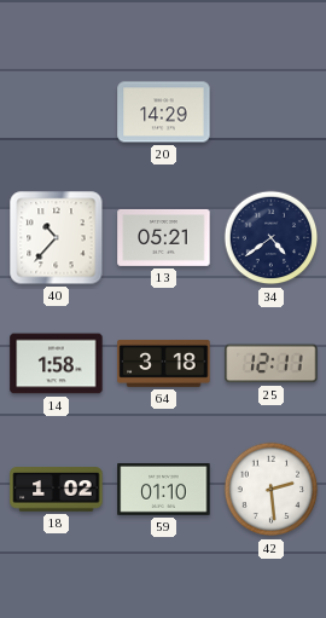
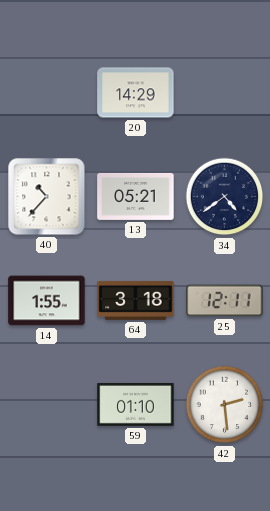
14: 1:58 -> 1:55 (47, 301)
18: 1:02 -> none (57, 490)
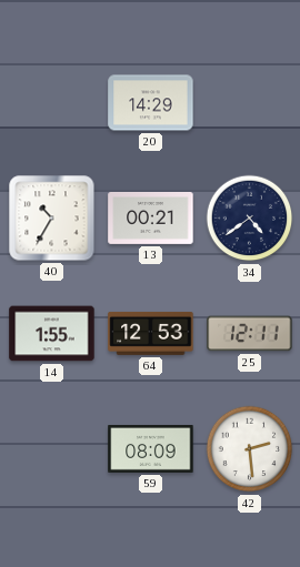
40: 10:37 -> 10:35 (52, 219)
13: 05:21 -> 00:21 (151, 217)
64: 3:18 -> 12:53 (151, 333)
59: 01:10 -> 08:09 (151, 448)
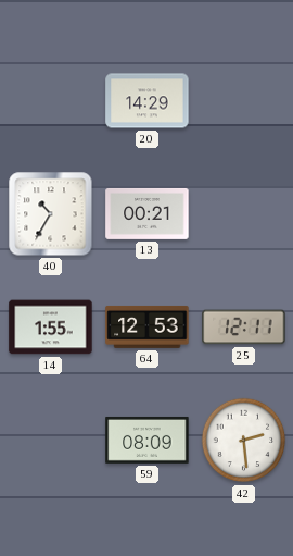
34: 4:39 -> none (250, 219)
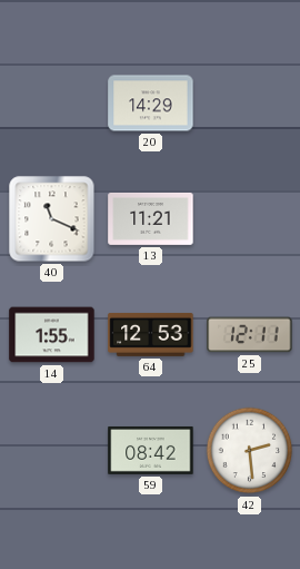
40: 10:35 -> 11:19 (52, 219)
13: 00:21 -> 11:21 (151, 218)
59: 08:09 -> 08:42 (151, 450)
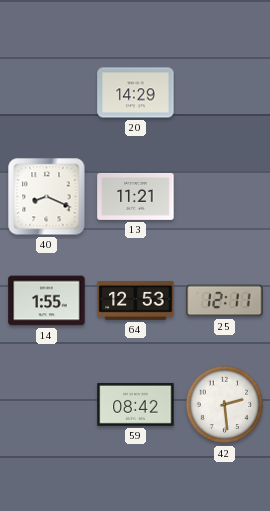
40: 11:19 -> 8:19 (47, 197)
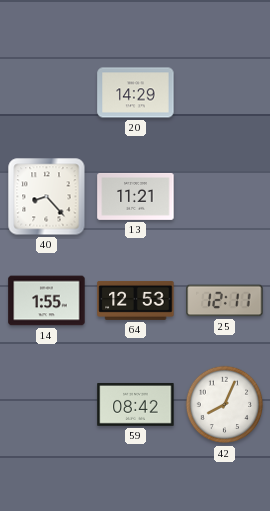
40: 8:19 -> 8:23 (47, 197)
42: 2:29 -> 8:04 (225, 405)
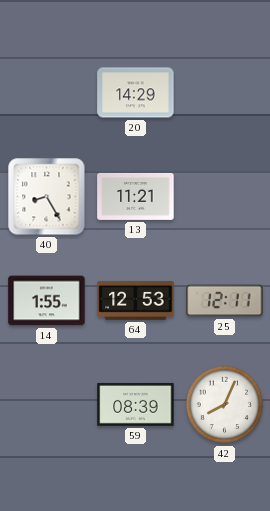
40: 8:23 -> 8:25 (47, 197)
59: 08:42 -> 08:39 (136, 404)
